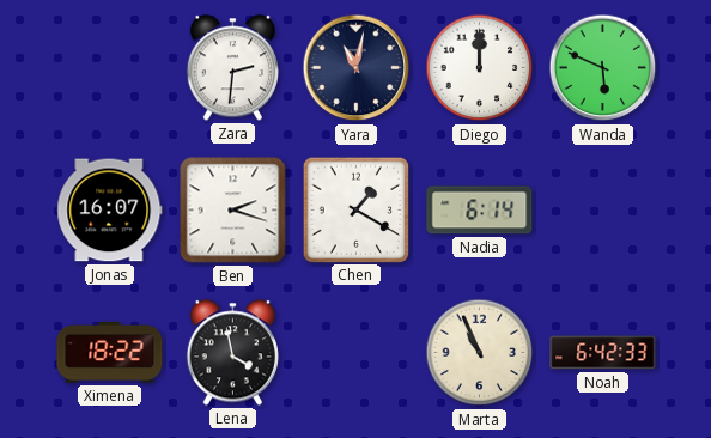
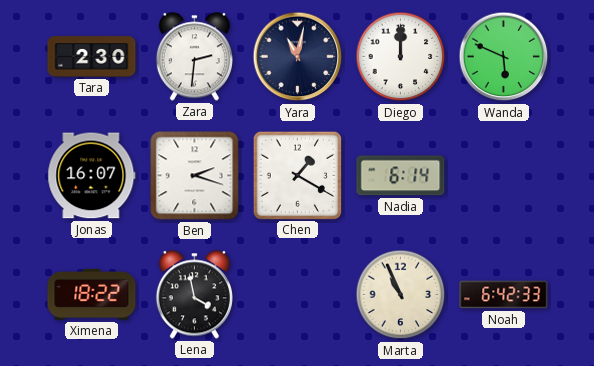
Tara: none -> 2:30 (92, 57)
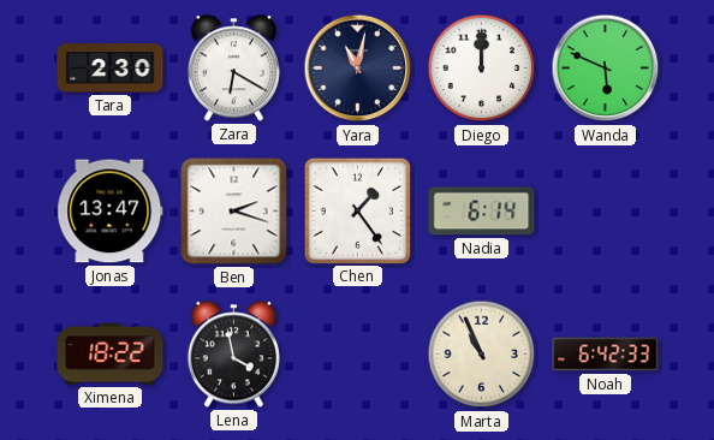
Zara: 2:31 -> 6:20 (233, 69)
Jonas: 16:07 -> 13:47 (111, 212)
Chen: 1:20 -> 1:24 (357, 210)
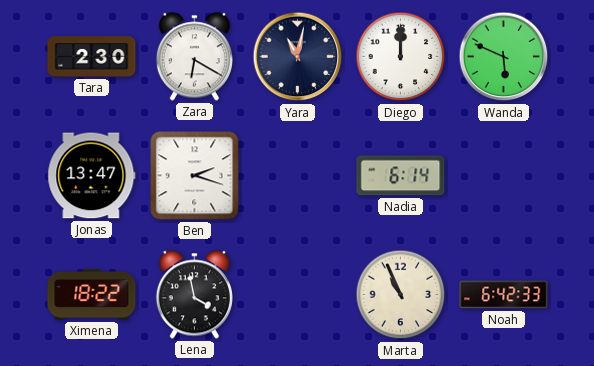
Chen: 1:24 -> none (357, 210)
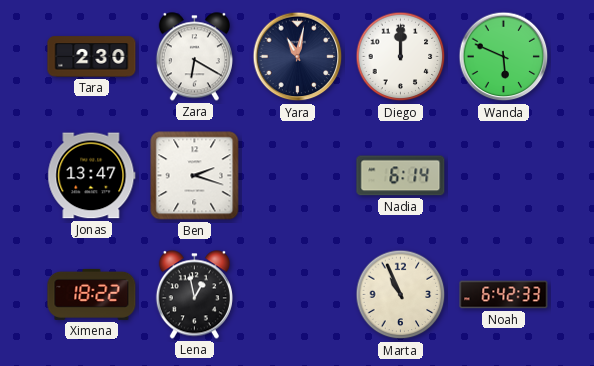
Lena: 3:58 -> 12:58 (194, 295)
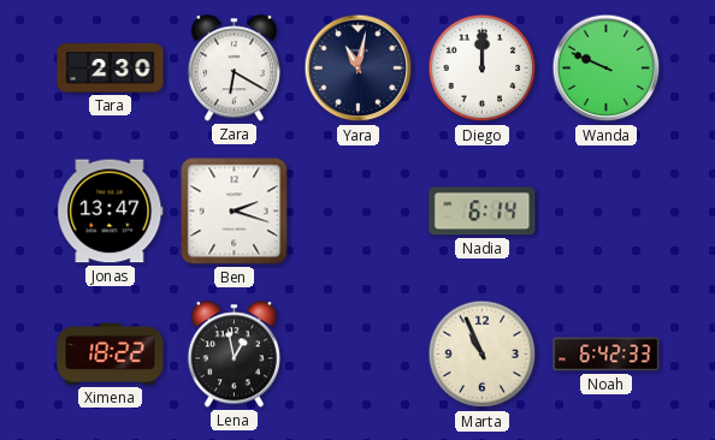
Wanda: 5:49 -> 9:49 (607, 69)
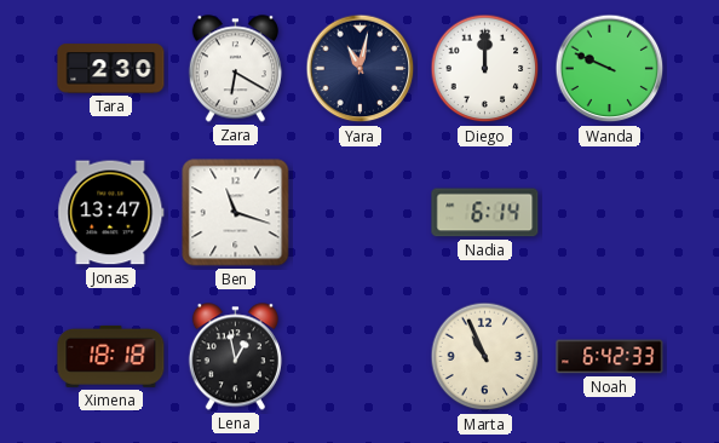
Ben: 2:18 -> 11:18 (236, 213)
Ximena: 18:22 -> 18:18 (111, 356)
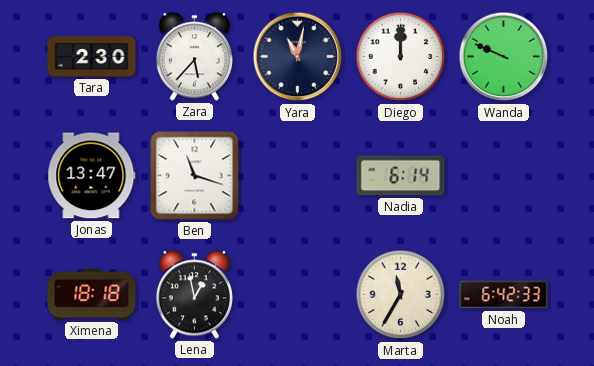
Zara: 6:20 -> 5:37 (194, 57)
Marta: 10:56 -> 11:35 (401, 295)
